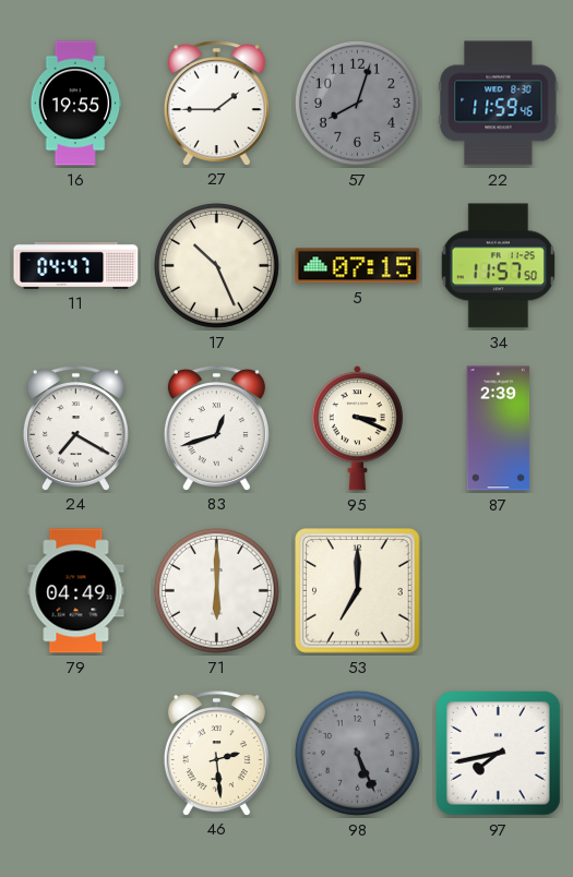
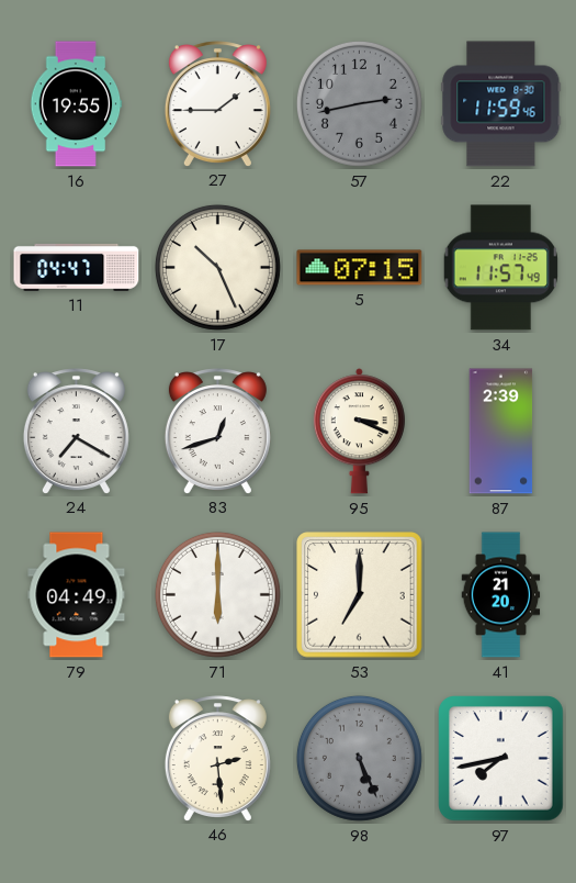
57: 8:03 -> 2:43 (359, 103)
34: 11:57:50 -> 11:57:49 (500, 268)
41: none -> 21:20 (501, 595)
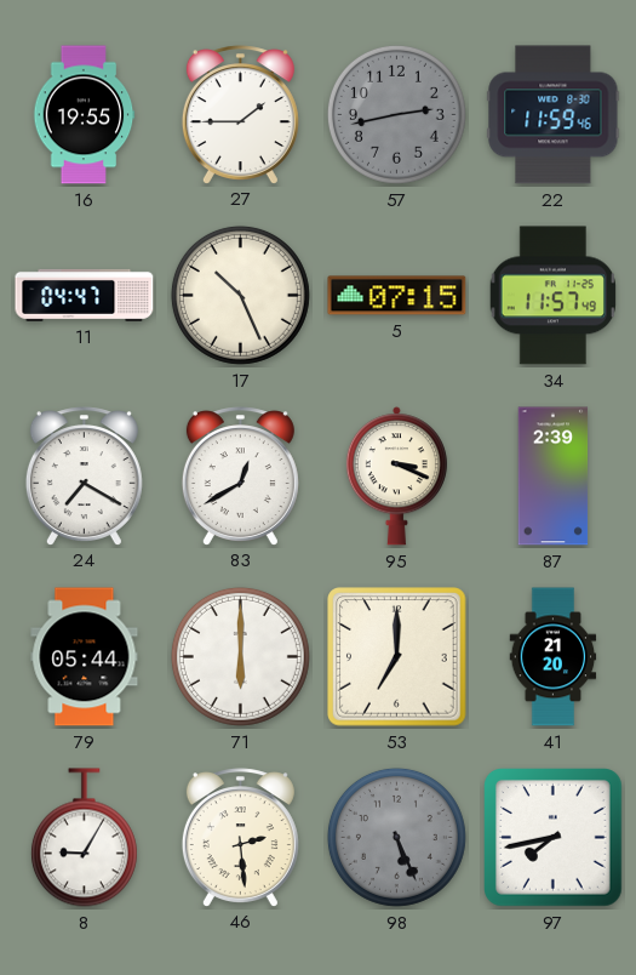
83: 12:42 -> 12:40 (240, 475)
79: 04:49 -> 05:44 (85, 657)
8: none -> 9:05 (84, 838)
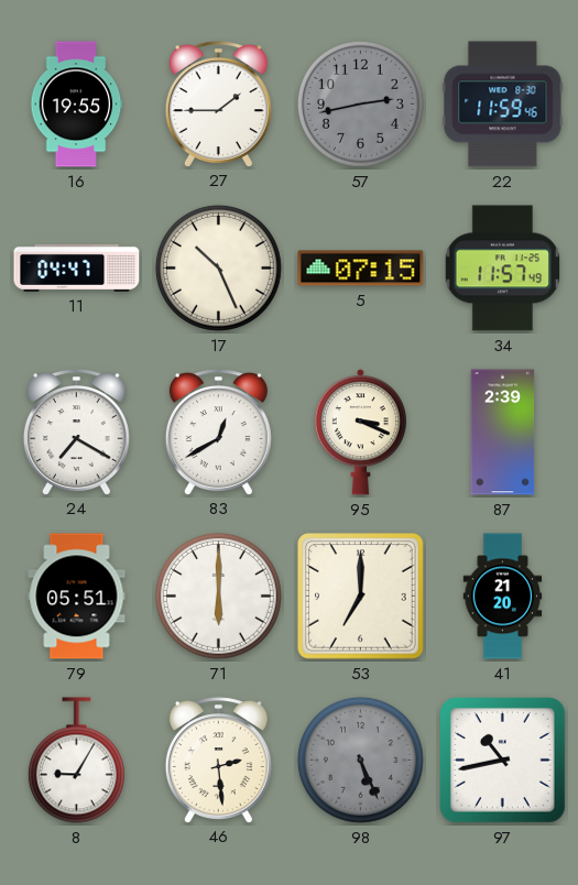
79: 05:44 -> 05:51 (77, 597)
97: 7:43 -> 10:43 (503, 761)
